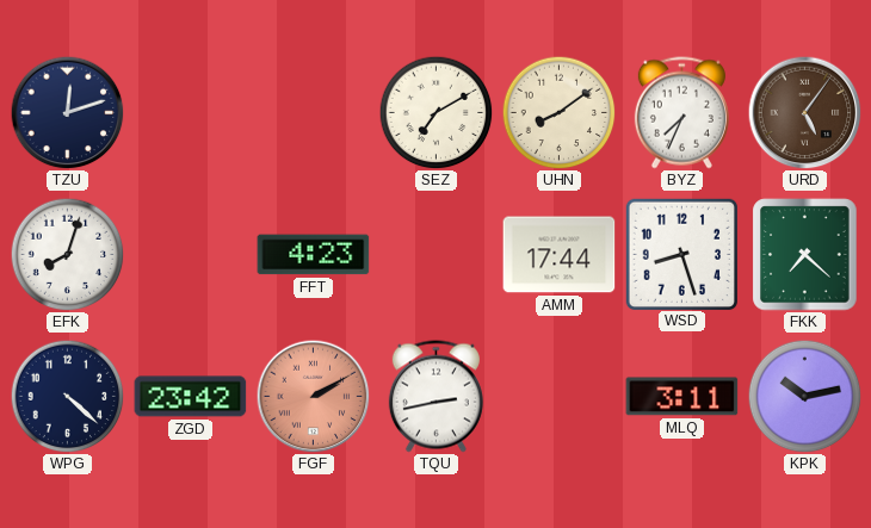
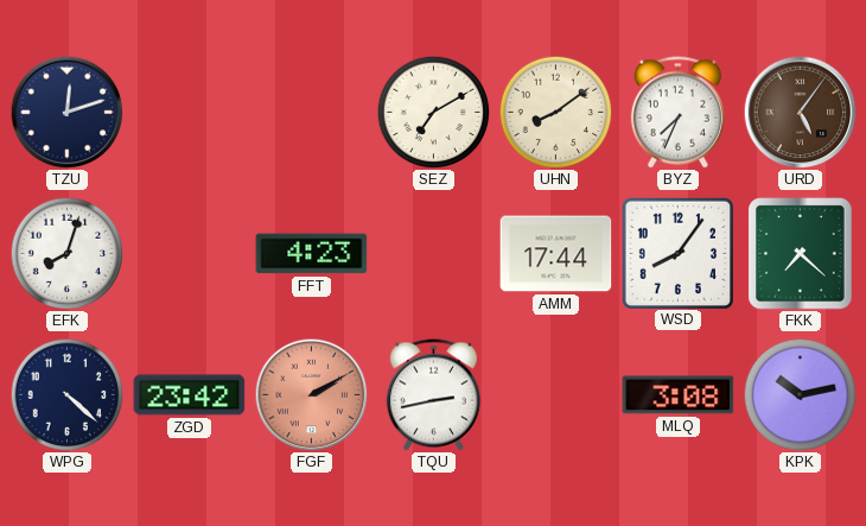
WSD: 8:27 -> 8:06 (677, 253)
MLQ: 3:11 -> 3:08 (679, 395)
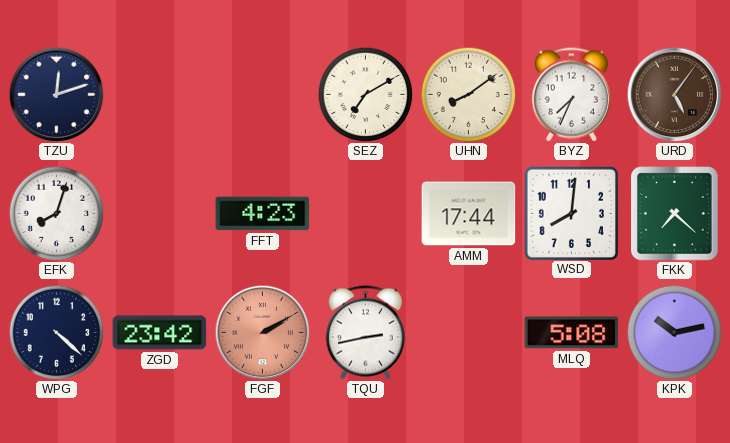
WSD: 8:06 -> 8:01 (571, 213)
MLQ: 3:08 -> 5:08 (572, 333)
